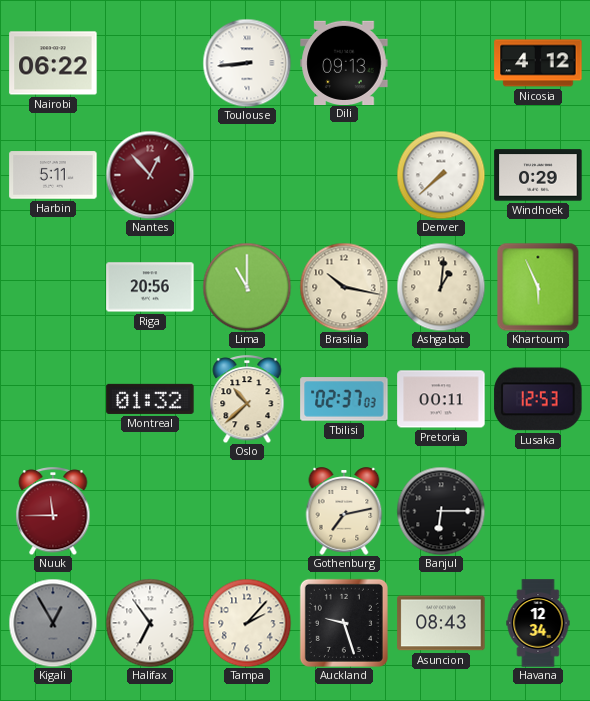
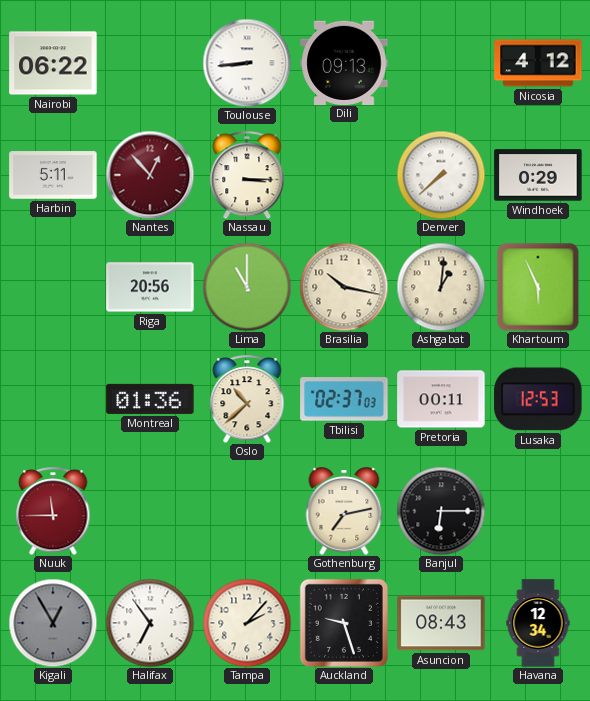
Nassau: none -> 3:15 (247, 175)
Montreal: 01:32 -> 01:36 (150, 399)
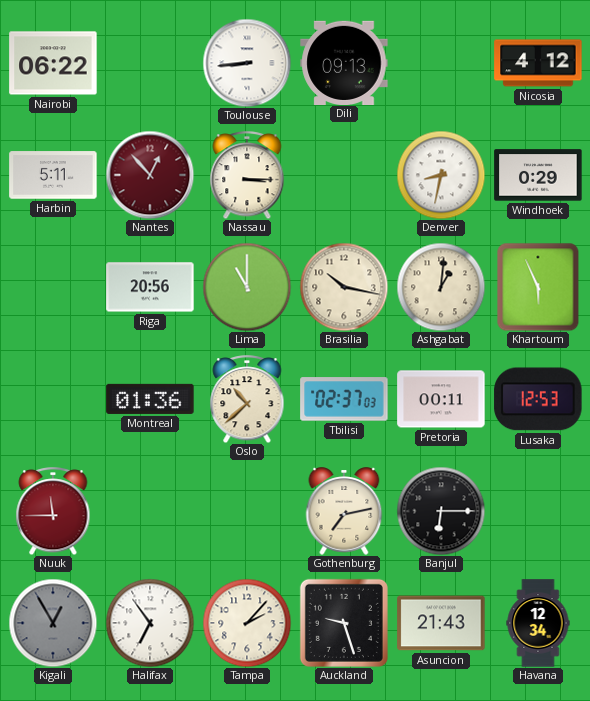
Denver: 7:38 -> 8:32 (441, 175)
Asuncion: 08:43 -> 21:43 (441, 623)
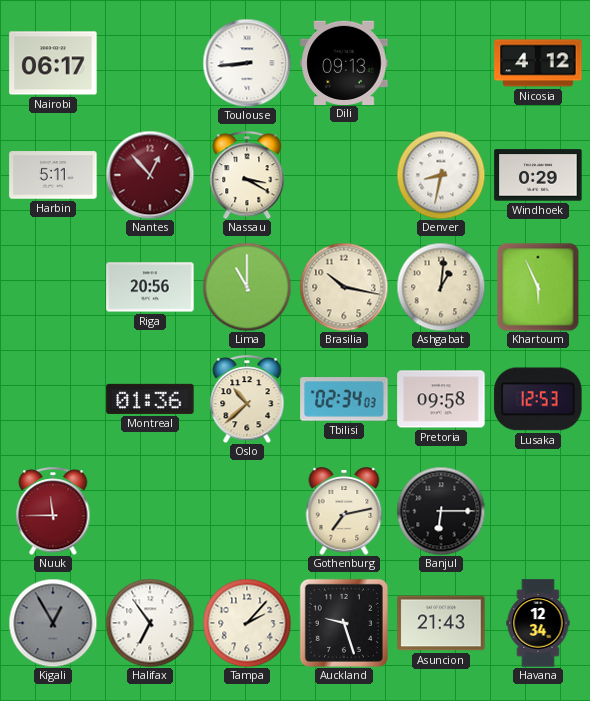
Nairobi: 06:22 -> 06:17 (53, 63)
Nassau: 3:15 -> 3:20 (247, 175)
Tbilisi: 02:37 -> 02:34 (344, 399)
Pretoria: 00:11 -> 09:58 (441, 399)
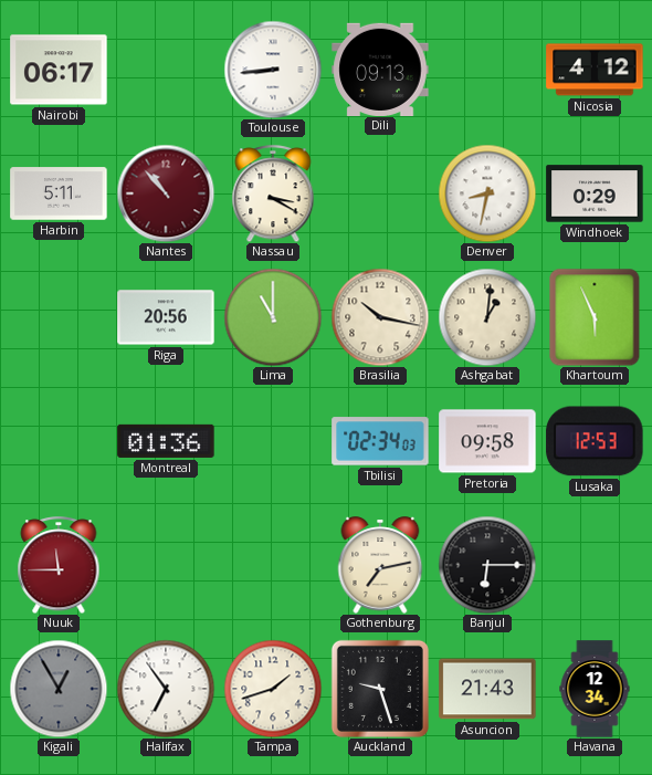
Nantes: 12:53 -> 10:53 (166, 193)
Oslo: 10:38 -> none (247, 399)
Tampa: 2:07 -> 1:42 (273, 689)
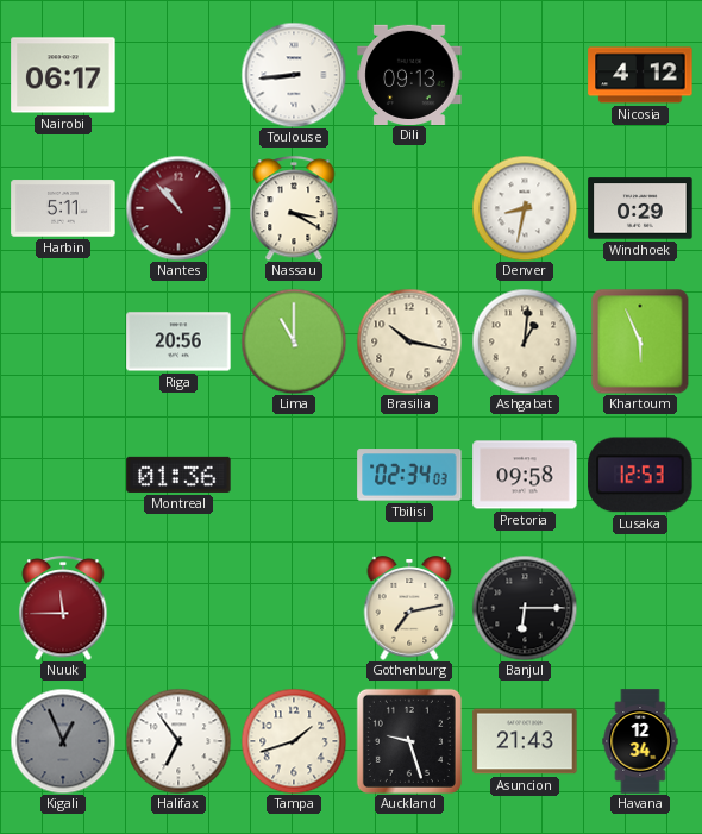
Kigali: 12:55 -> 12:56 (63, 741)
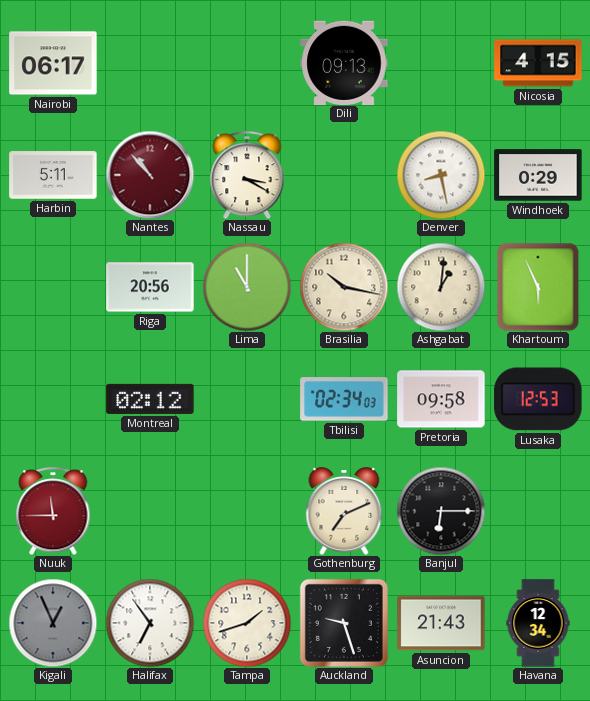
Toulouse: 8:44 -> none (294, 75)
Nicosia: 4:12 -> 4:15 (538, 63)
Denver: 8:32 -> 8:28 (441, 175)
Montreal: 01:36 -> 02:12 (150, 399)
Gothenburg: 7:13 -> 7:11 (344, 511)
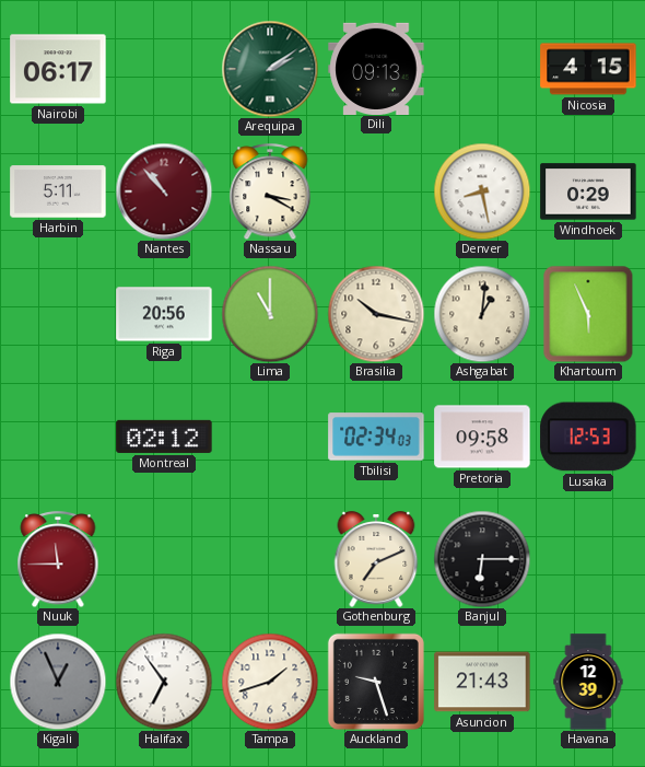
Arequipa: none -> 2:09 (270, 69)
Havana: 12:34 -> 12:39 (588, 682)
